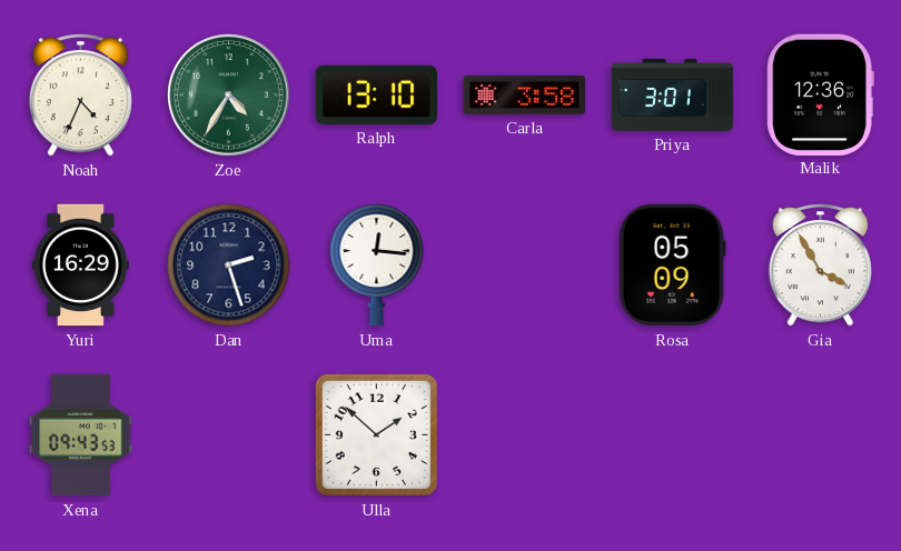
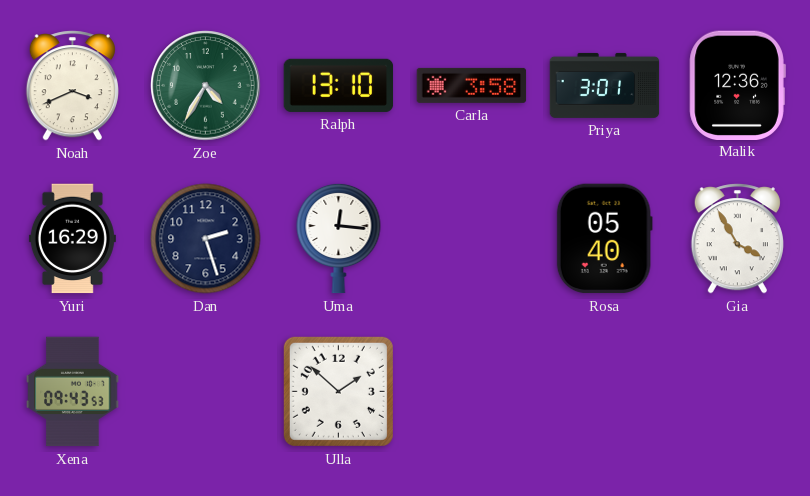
Noah: 4:34 -> 3:41 (72, 86)
Rosa: 05:09 -> 05:40 (604, 239)
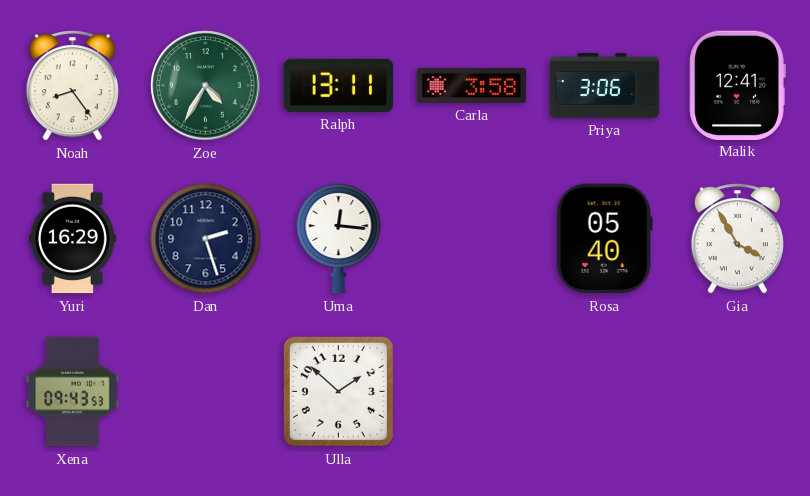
Noah: 3:41 -> 8:24 (72, 86)
Ralph: 13:10 -> 13:11 (339, 85)
Priya: 3:01 -> 3:06 (605, 85)
Malik: 12:36 -> 12:41 (737, 85)
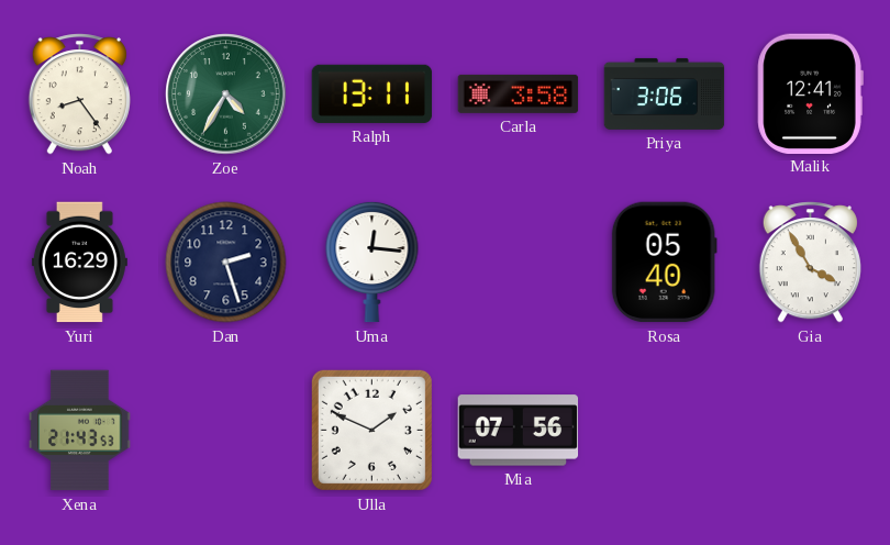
Xena: 09:43 -> 21:43 (80, 431)
Ulla: 1:52 -> 1:49 (371, 430)
Mia: none -> 07:56 (519, 431)
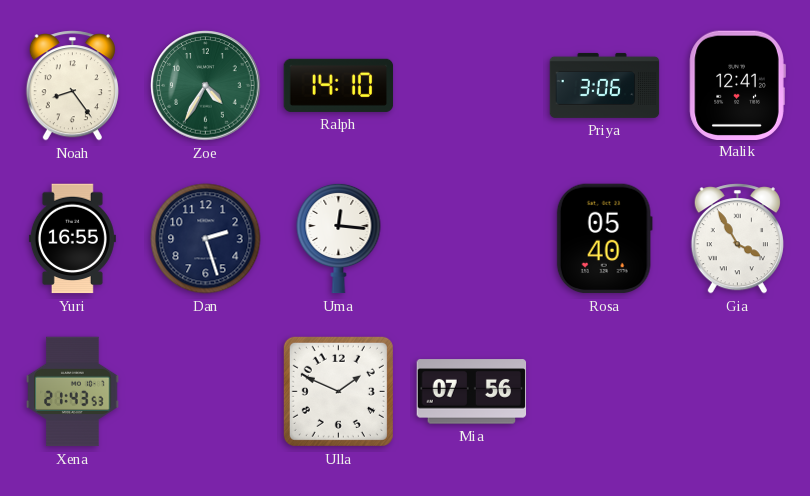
Ralph: 13:11 -> 14:10 (339, 85)
Carla: 3:58 -> none (519, 93)
Yuri: 16:29 -> 16:55 (72, 239)
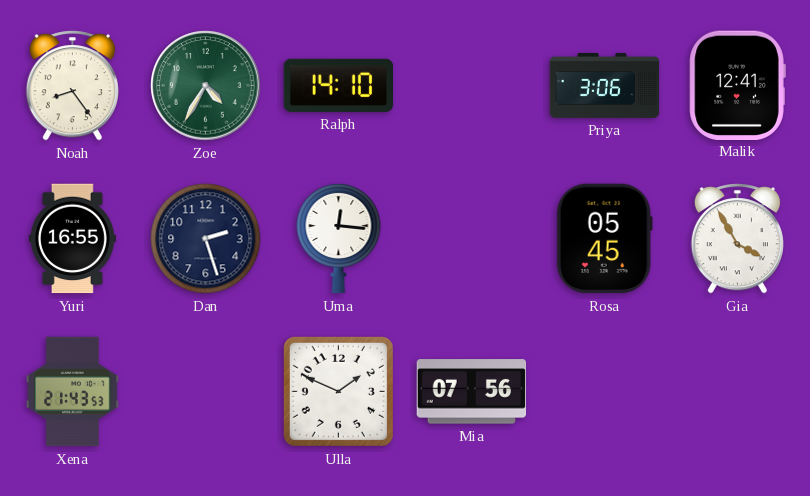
Rosa: 05:40 -> 05:45 (604, 239)
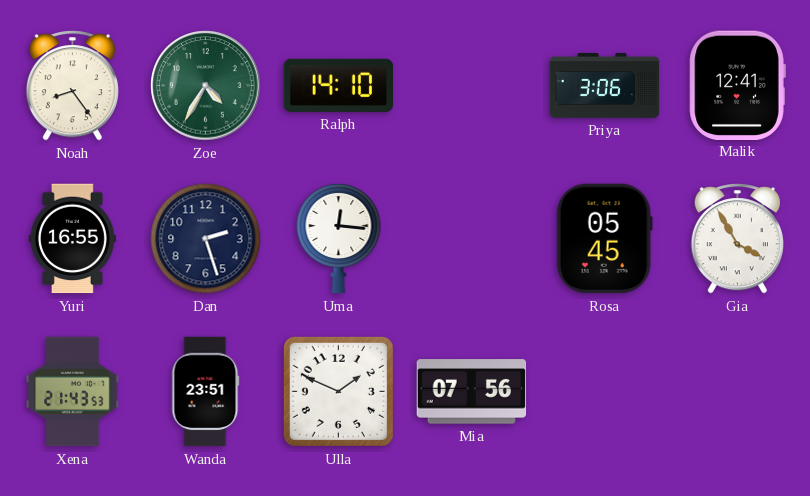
Wanda: none -> 23:51 (206, 392)
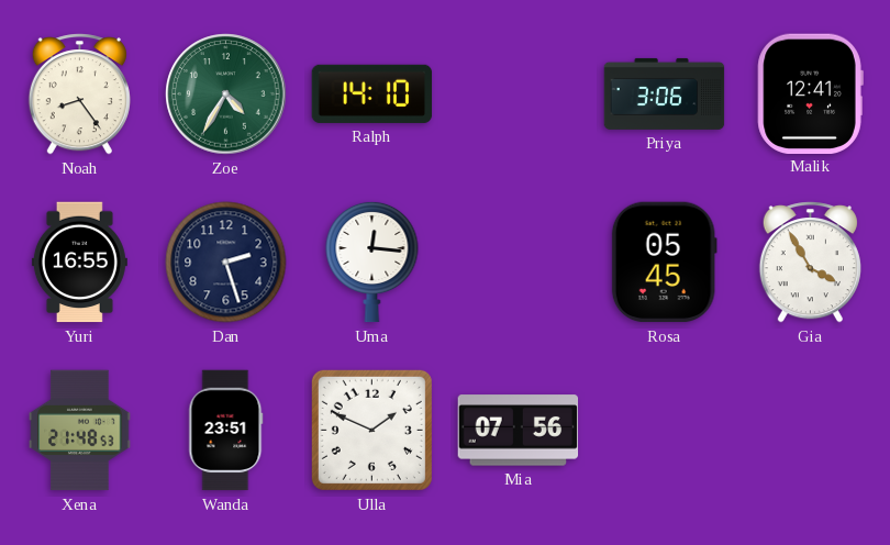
Xena: 21:43 -> 21:48 (80, 431)
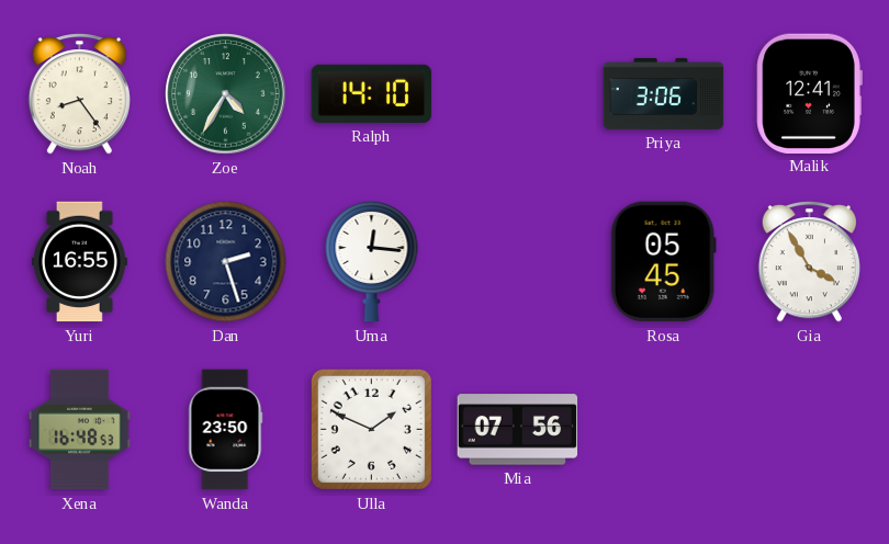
Xena: 21:48 -> 16:48 (80, 430)
Wanda: 23:51 -> 23:50 (226, 430)
